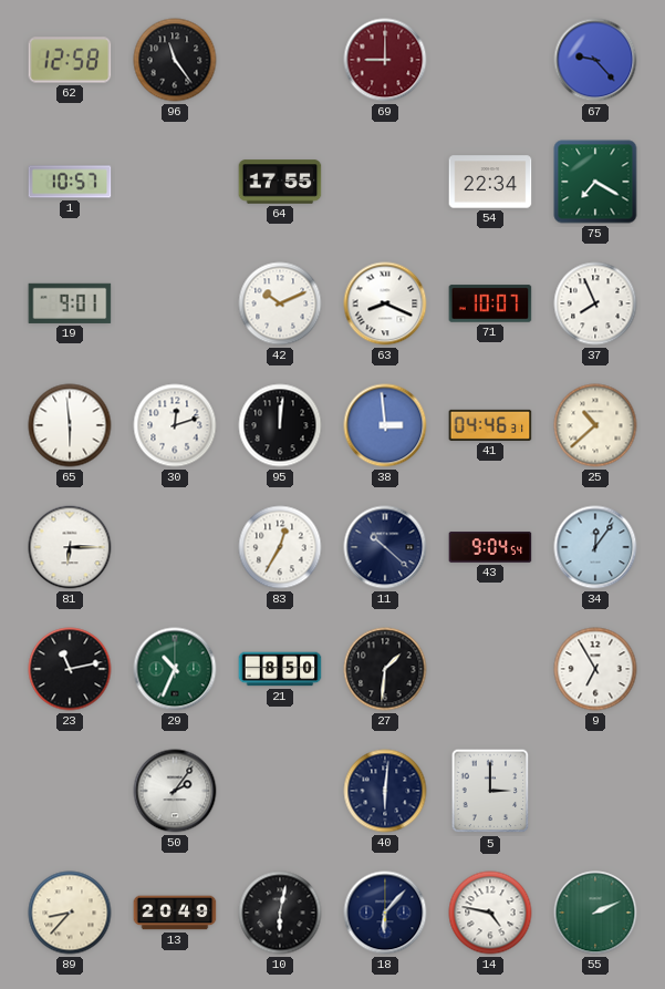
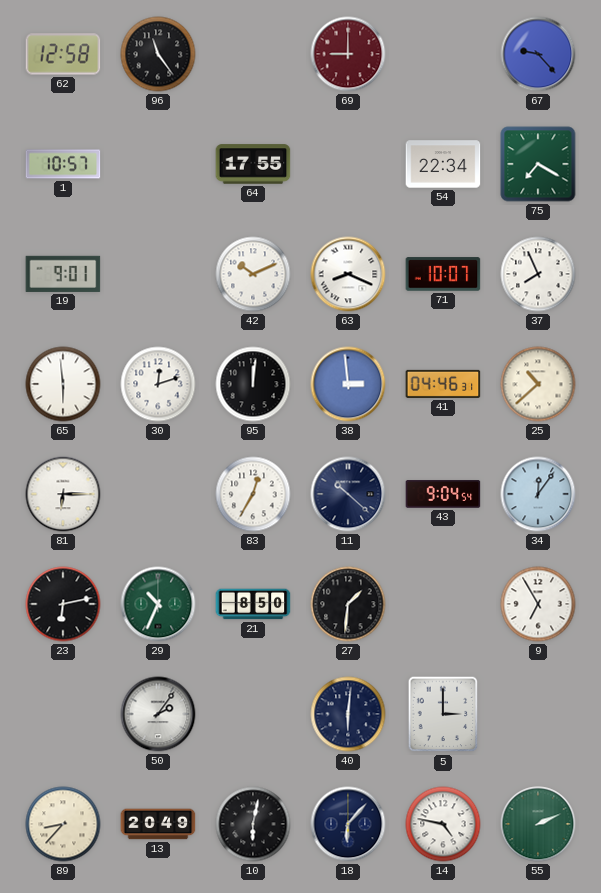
23: 11:13 -> 6:13 (63, 604)
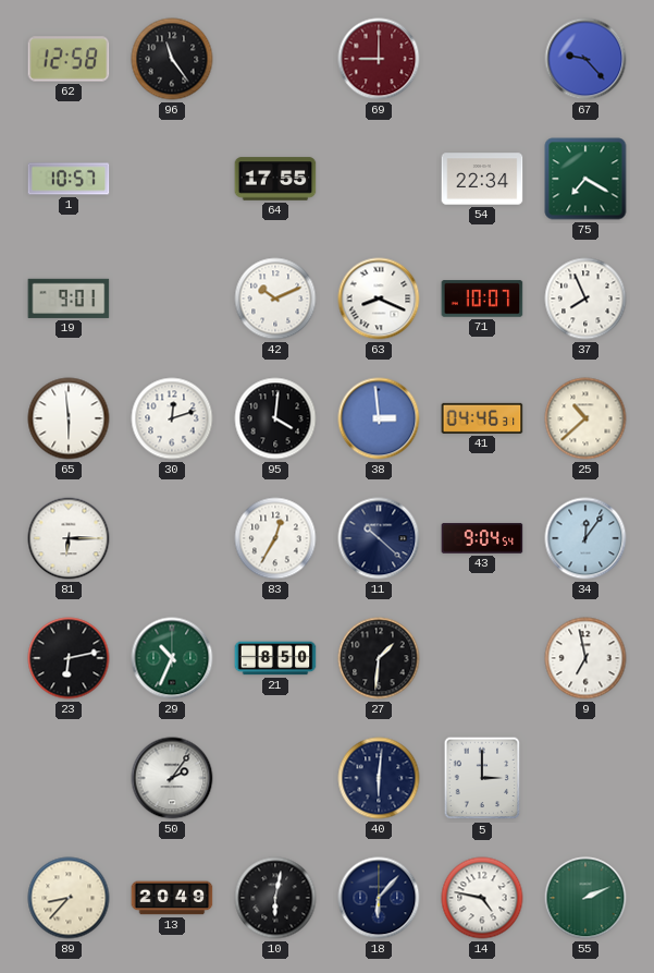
95: 12:01 -> 4:01 (275, 418)
9: 6:55 -> 6:58 (585, 658)
